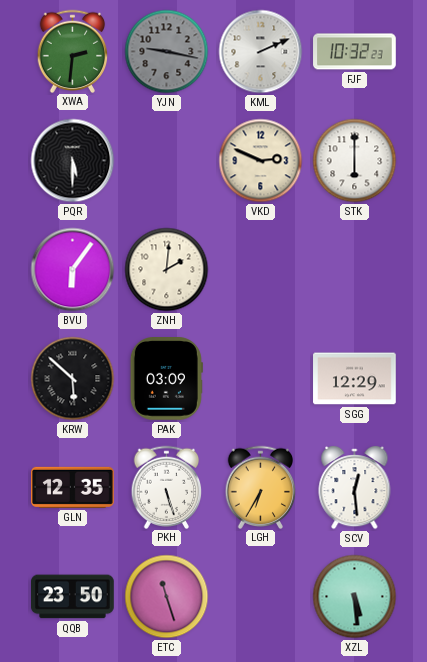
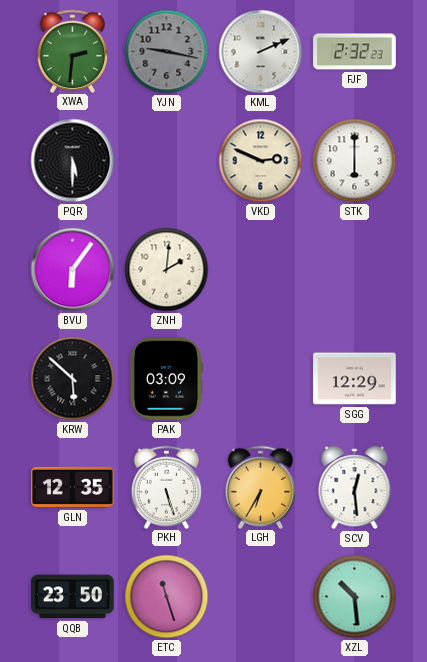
FJF: 10:32 -> 2:32 (355, 52)
XZL: 5:29 -> 10:29 (355, 597)
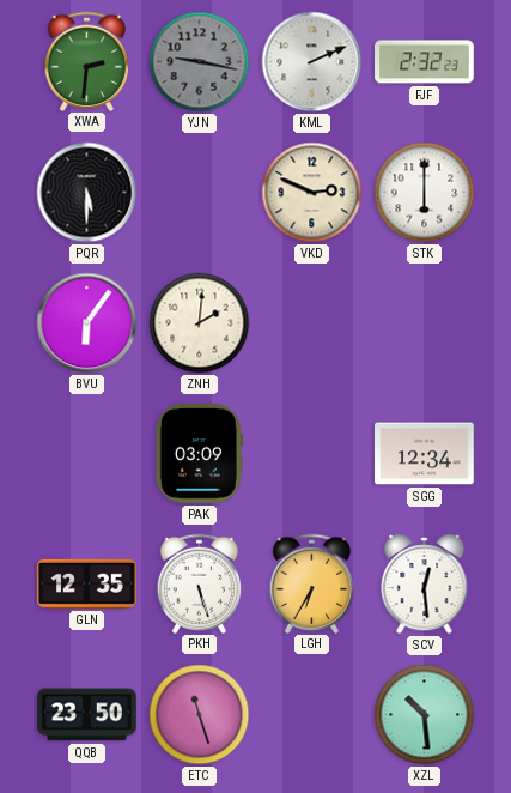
KRW: 5:52 -> none (73, 379)
SGG: 12:29 -> 12:34 (425, 454)
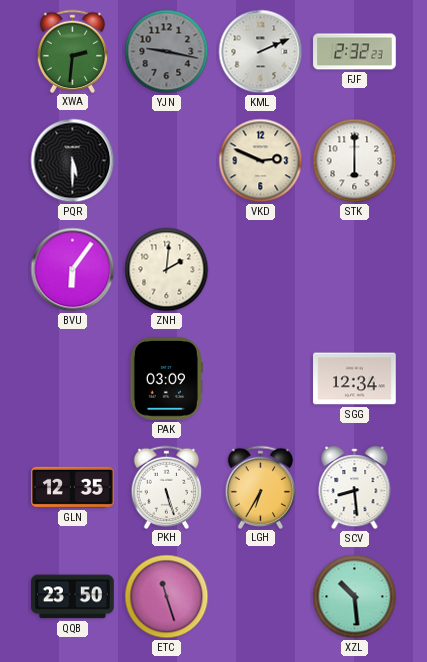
SCV: 12:29 -> 8:29 (355, 488)
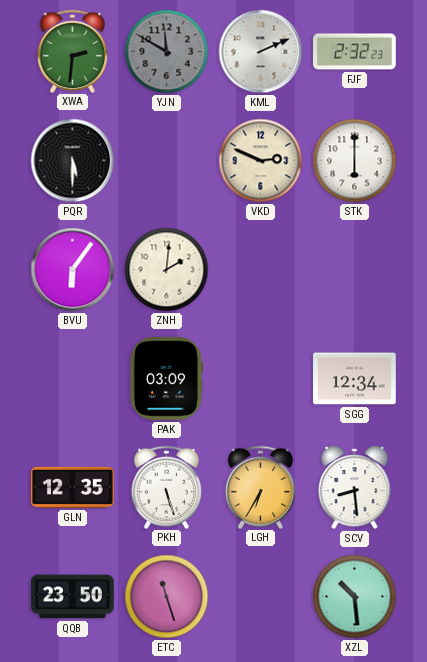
YJN: 9:17 -> 11:50 (167, 52)
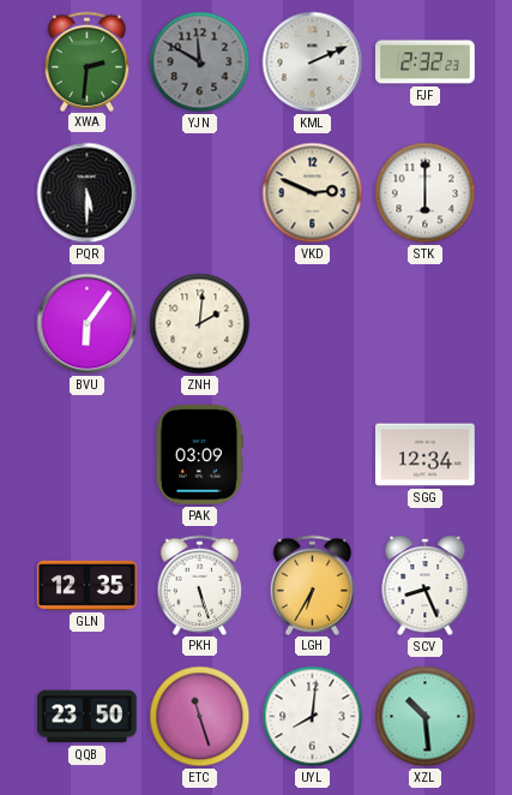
SCV: 8:29 -> 8:26 (426, 586)
UYL: none -> 8:01 (313, 717)
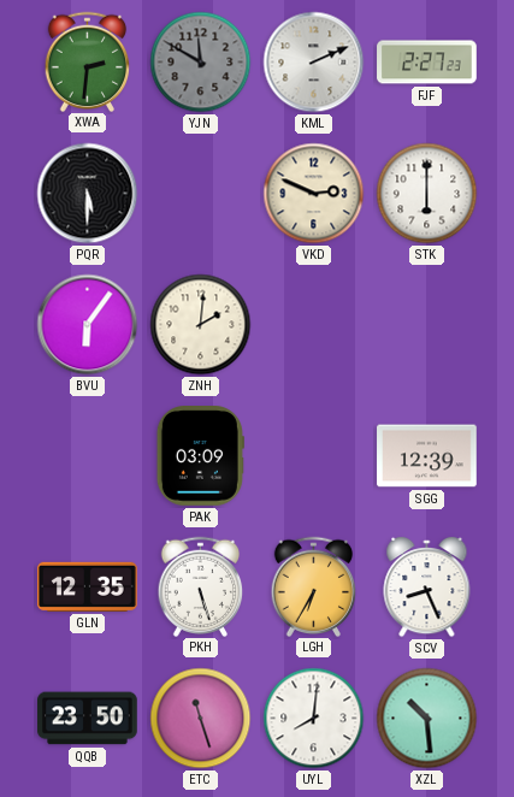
FJF: 2:32 -> 2:27 (427, 63)
SGG: 12:34 -> 12:39 (427, 456)
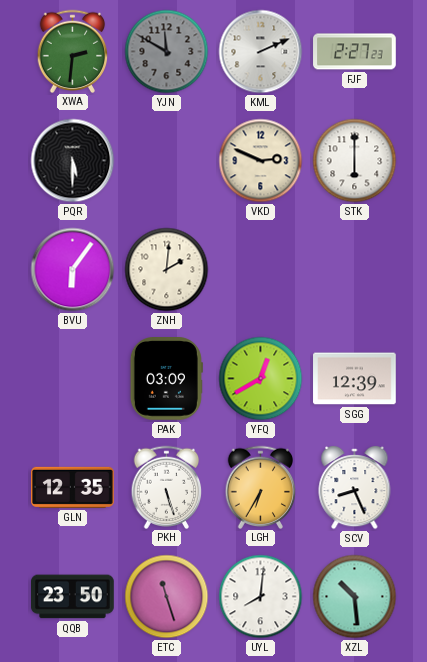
YFQ: none -> 12:40 (261, 379)
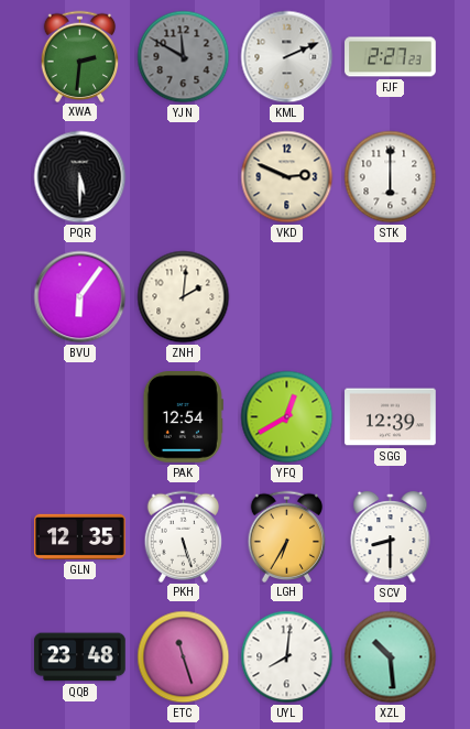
PAK: 03:09 -> 12:54 (183, 417)
SCV: 8:26 -> 8:30 (391, 537)
QQB: 23:50 -> 23:48 (80, 657)
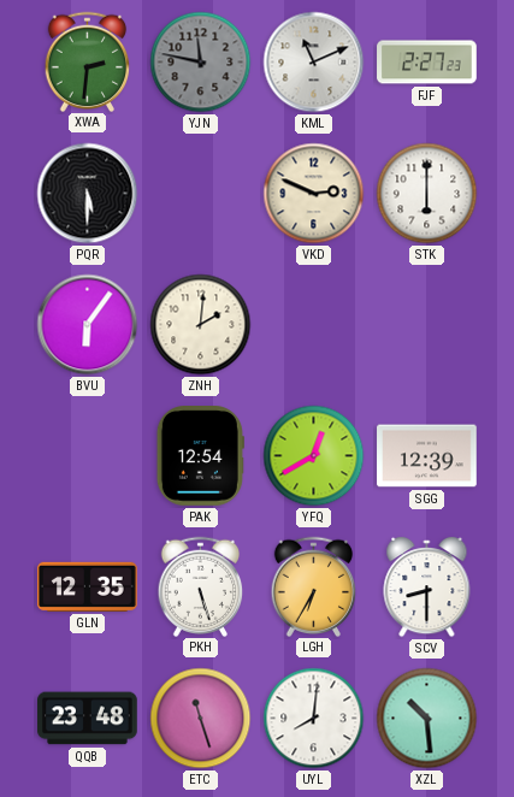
YJN: 11:50 -> 11:47 (201, 63)
KML: 2:11 -> 11:11 (314, 63)
